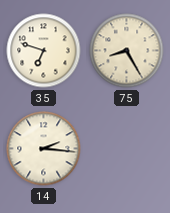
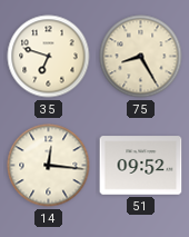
14: 2:16 -> 12:16 (49, 166)
51: none -> 09:52 (141, 166)
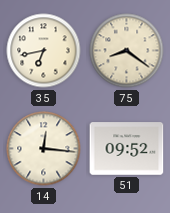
35: 6:48 -> 6:43 (44, 51)
75: 8:25 -> 8:21 (127, 51)
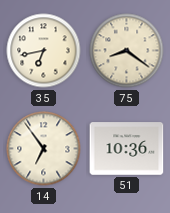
14: 12:16 -> 6:54 (44, 149)
51: 09:52 -> 10:36 (127, 149)
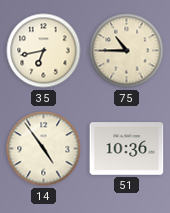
75: 8:21 -> 10:45 (127, 51)
14: 6:54 -> 4:54 (44, 149)
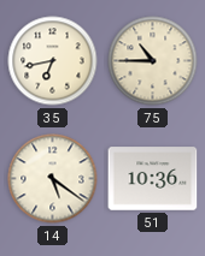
14: 4:54 -> 5:21 (53, 179)
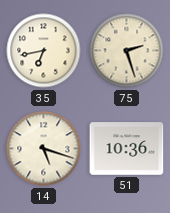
75: 10:45 -> 2:27 (127, 51)
14: 5:21 -> 5:18 (44, 149)
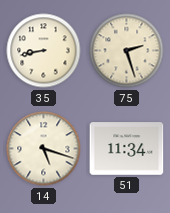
35: 6:43 -> 8:43 (44, 51)
51: 10:36 -> 11:34 (127, 149)
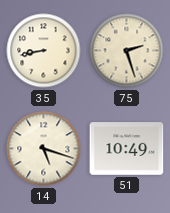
51: 11:34 -> 10:49 (127, 149)
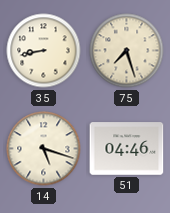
75: 2:27 -> 7:27 (127, 51)
51: 10:49 -> 04:46 (127, 149)
